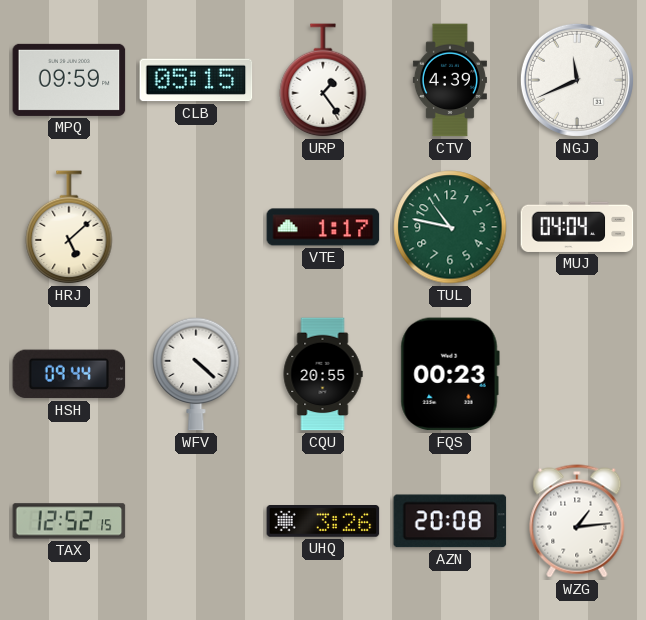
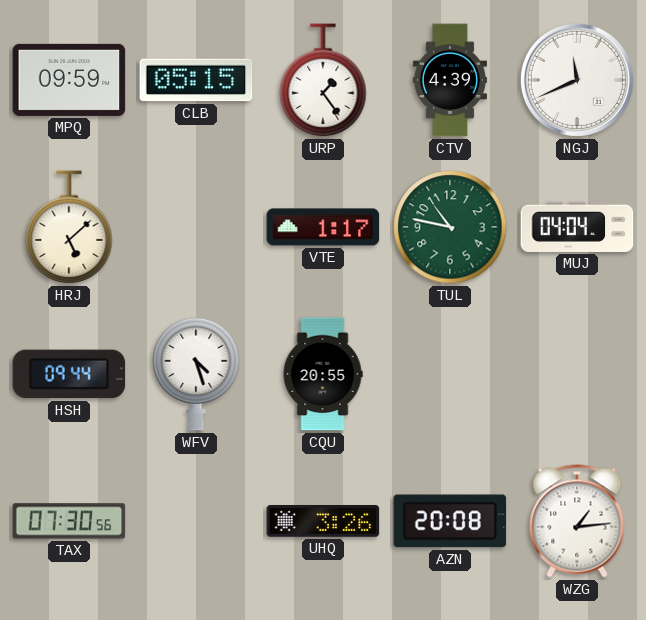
WFV: 4:22 -> 4:27 (196, 374)
FQS: 00:23 -> none (450, 374)
TAX: 12:52 -> 07:30 (69, 521)
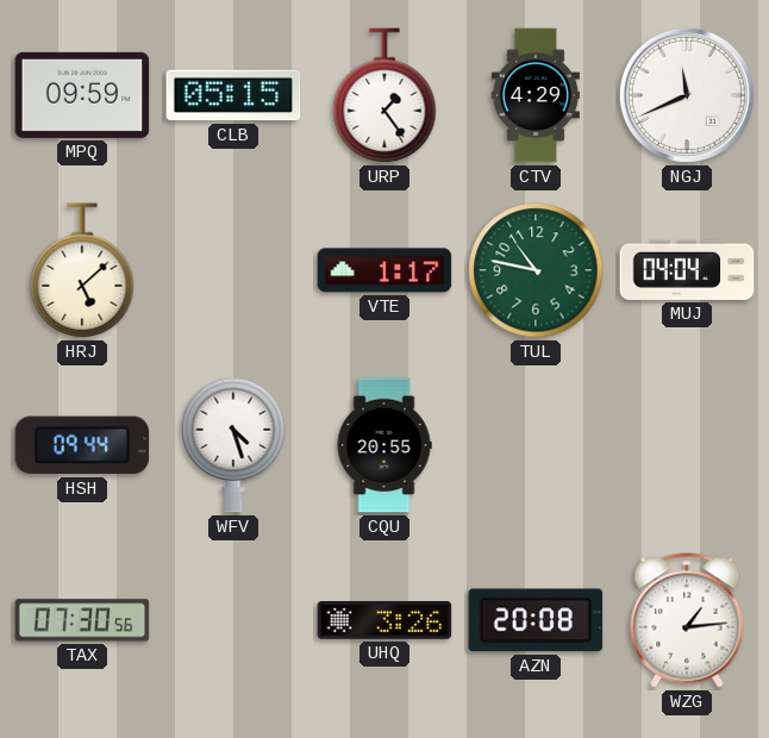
CTV: 4:39 -> 4:29 (536, 95)
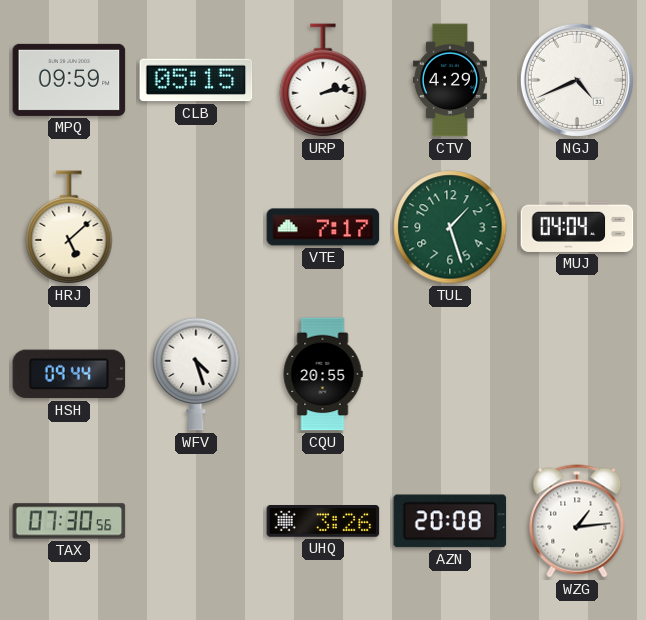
URP: 1:24 -> 2:13 (323, 81)
NGJ: 11:41 -> 4:41 (577, 80)
VTE: 1:17 -> 7:17 (323, 227)
TUL: 10:47 -> 1:27 (450, 227)
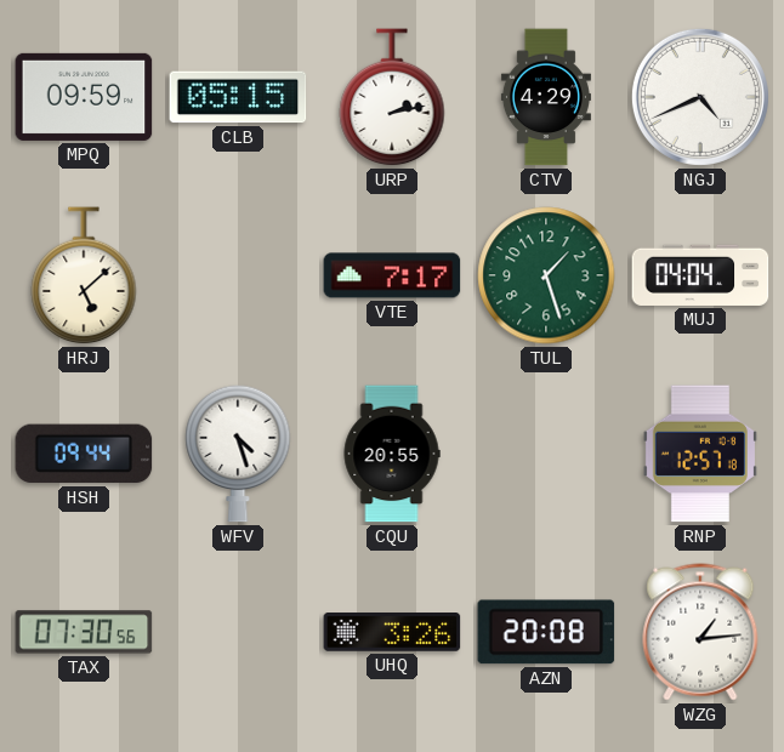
RNP: none -> 12:57 (700, 454)
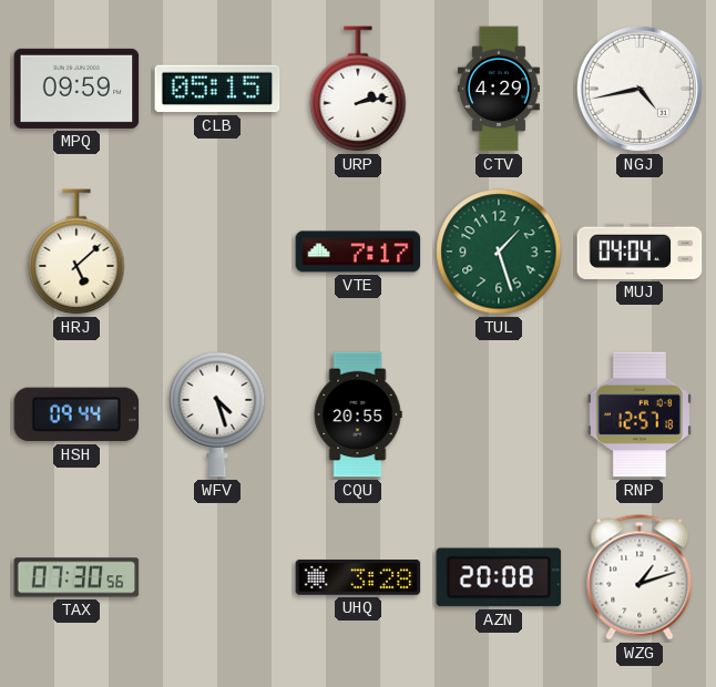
NGJ: 4:41 -> 4:43 (640, 89)
UHQ: 3:26 -> 3:28 (358, 577)
WZG: 1:14 -> 1:12 (640, 577)
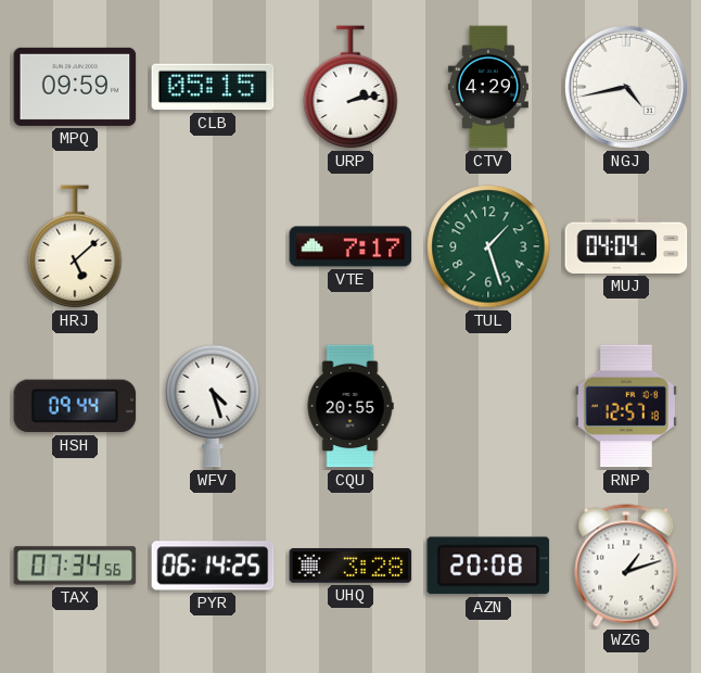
TAX: 07:30 -> 07:34 (75, 566)
PYR: none -> 06:14 (213, 566)
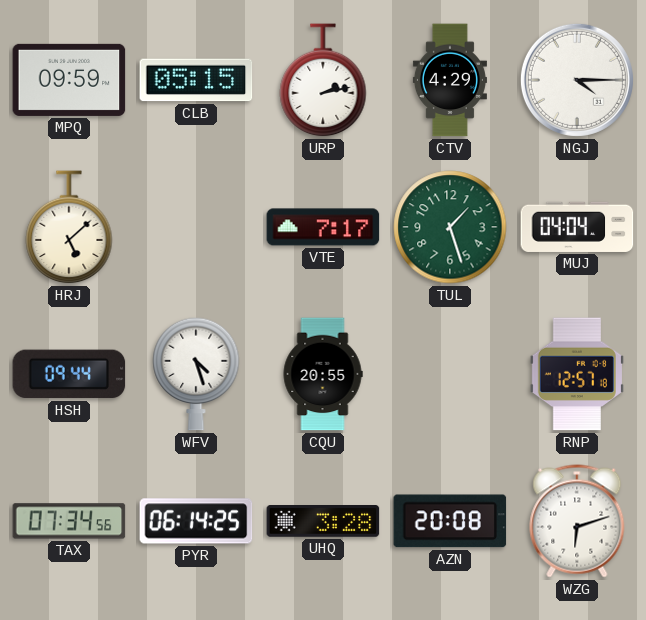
NGJ: 4:43 -> 4:15 (577, 80)
WZG: 1:12 -> 6:12 (577, 521)
